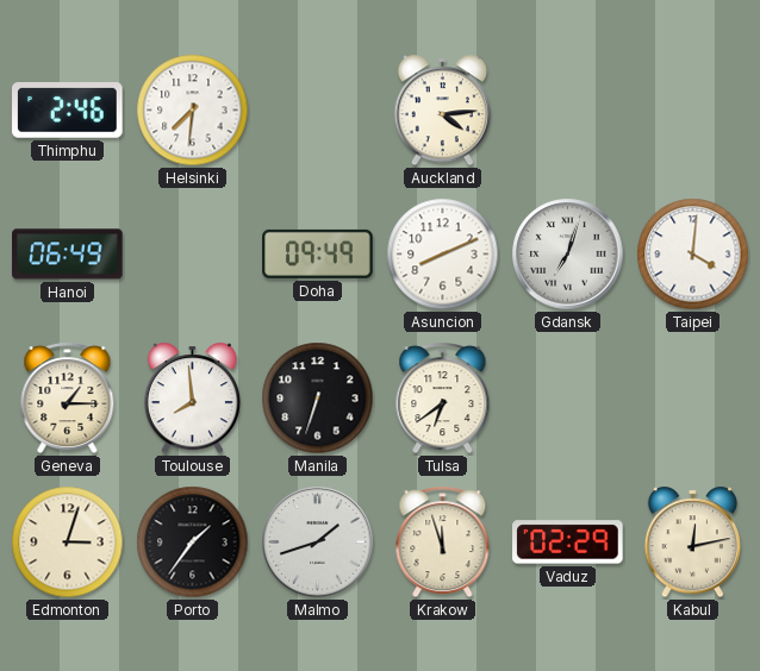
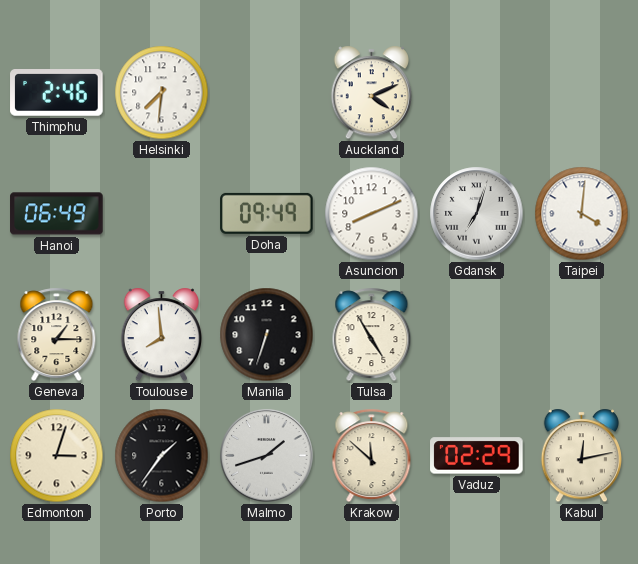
Auckland: 4:14 -> 4:11 (371, 93)
Tulsa: 6:39 -> 4:55 (372, 335)
Krakow: 11:57 -> 11:52 (372, 456)
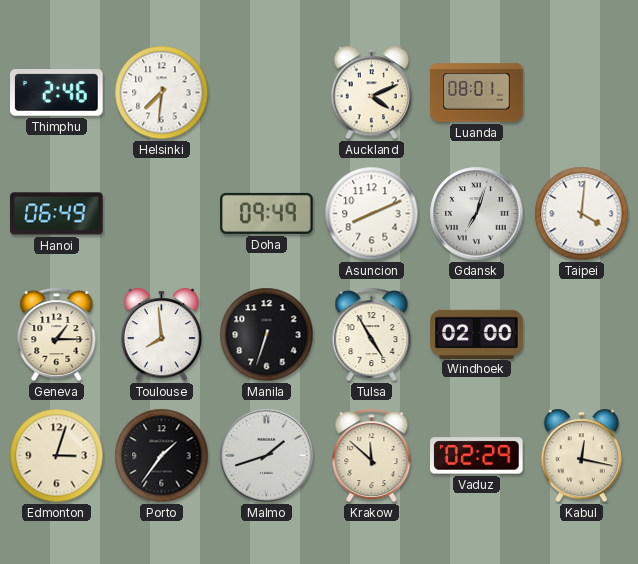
Luanda: none -> 08:01 (477, 93)
Windhoek: none -> 02:00 (477, 334)
Kabul: 12:13 -> 12:17 (581, 456)
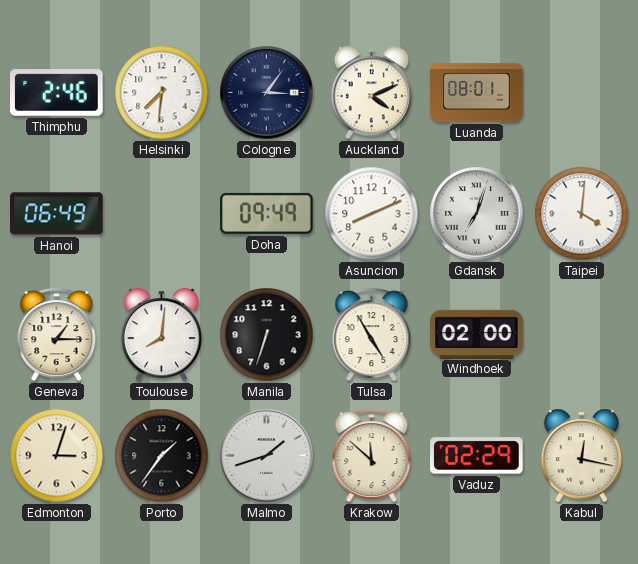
Cologne: none -> 3:06 (267, 93)
Toulouse: 7:59 -> 8:01 (161, 335)
